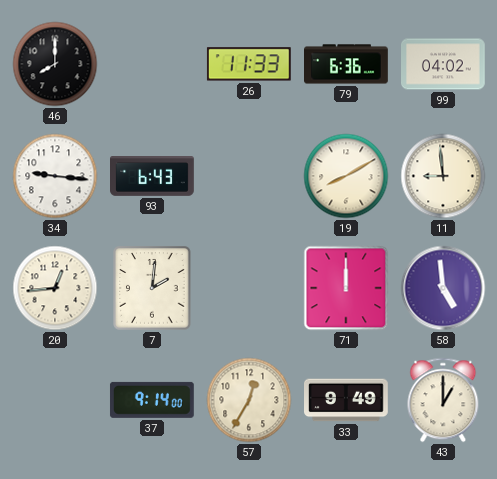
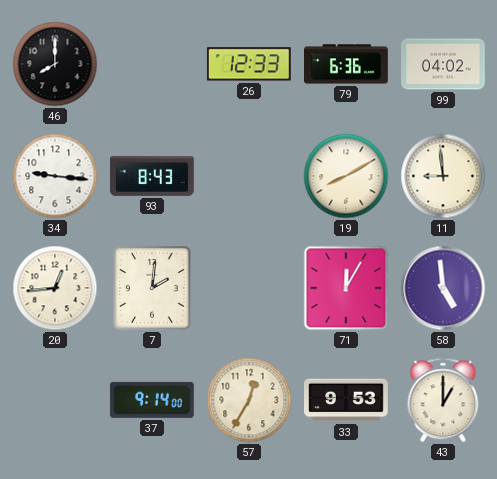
26: 11:33 -> 12:33 (249, 64)
93: 6:43 -> 8:43 (152, 177)
71: 12:00 -> 12:05 (346, 288)
33: 9:49 -> 9:53 (347, 400)
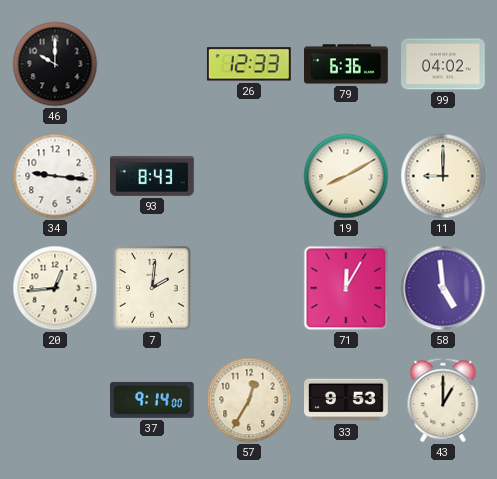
46: 8:00 -> 10:00 (55, 64)
11: 8:59 -> 9:00 (443, 176)
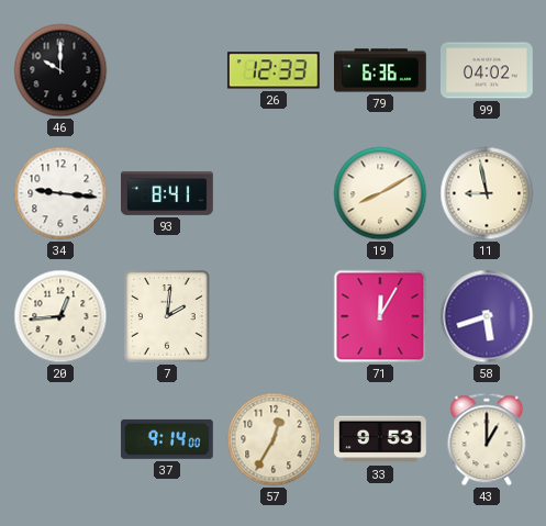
93: 8:43 -> 8:41 (167, 194)
11: 9:00 -> 8:58 (487, 193)
58: 4:59 -> 5:42 (487, 316)
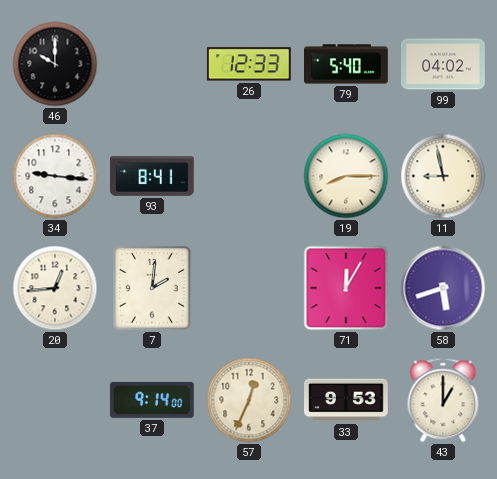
79: 6:36 -> 5:40 (347, 64)
19: 8:10 -> 8:15 (346, 176)
57: 12:35 -> 12:34 (249, 400)
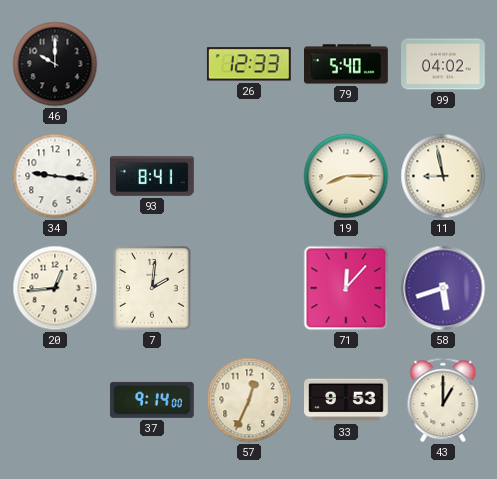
71: 12:05 -> 12:07 (346, 288)
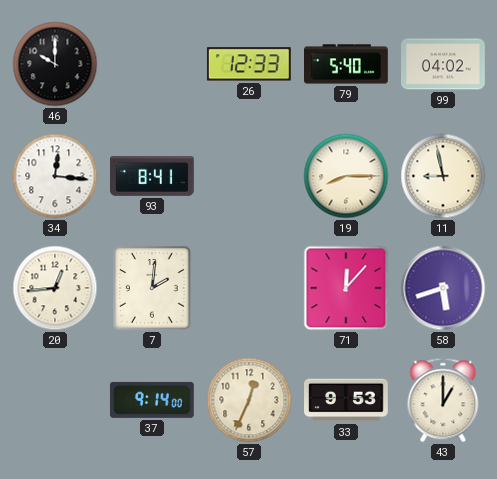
34: 9:16 -> 12:16 (55, 176)
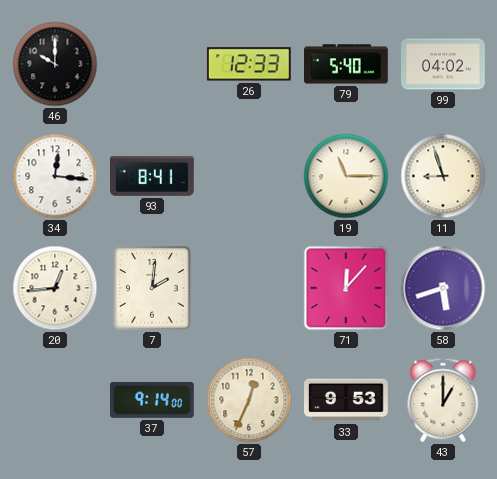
19: 8:15 -> 11:15 (346, 176)
11: 8:58 -> 8:57 (443, 176)
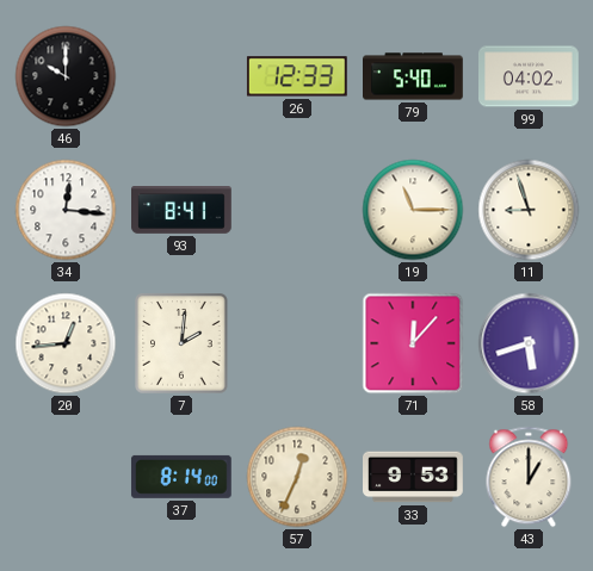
37: 9:14 -> 8:14 (181, 477)
